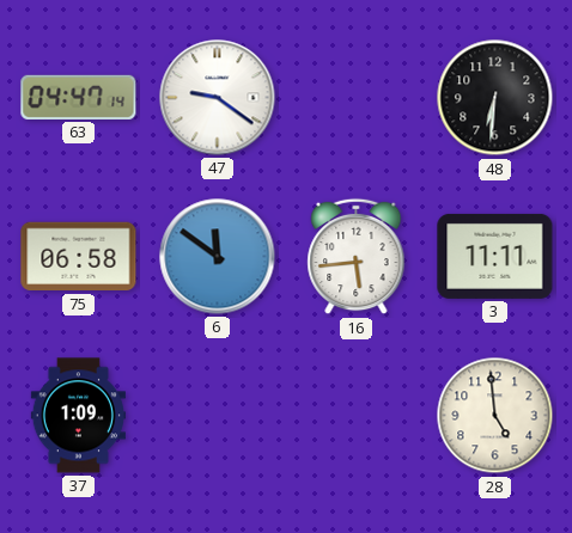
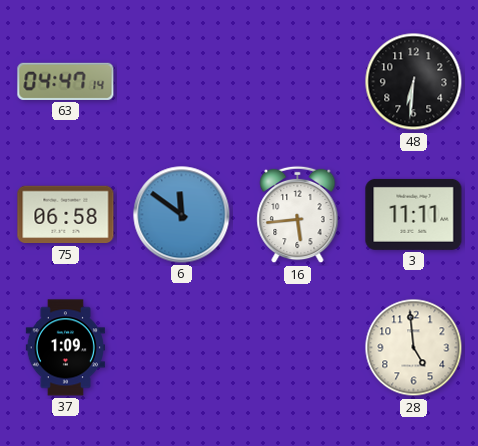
47: 9:21 -> none (218, 98)
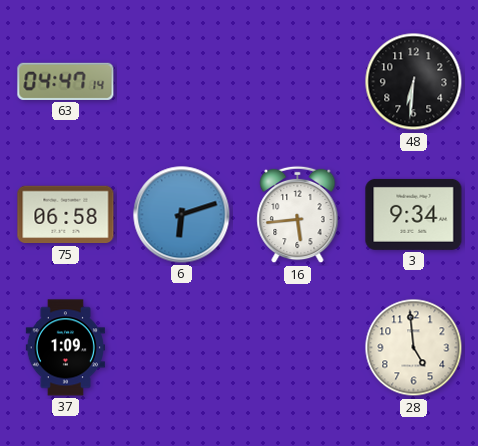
6: 11:51 -> 6:12 (182, 215)
3: 11:11 -> 9:34 (414, 214)
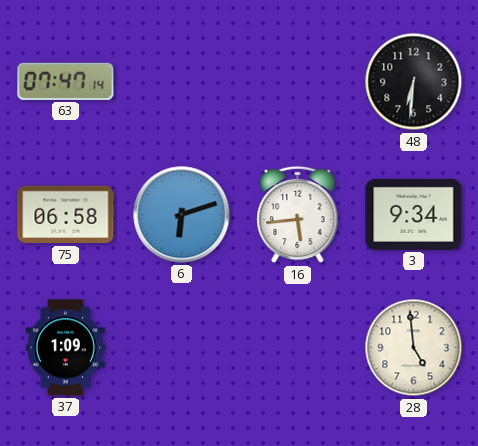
63: 04:47 -> 07:47 (66, 81)
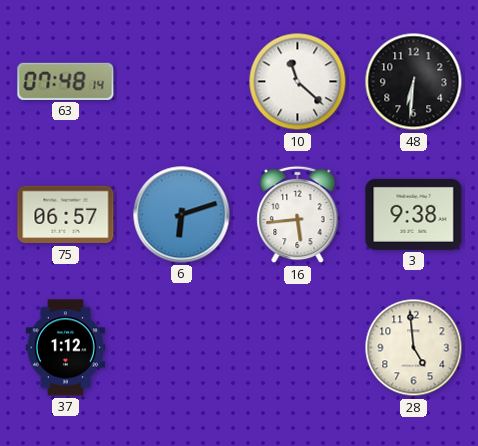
63: 07:47 -> 07:48 (66, 81)
10: none -> 11:22 (298, 82)
75: 06:58 -> 06:57 (66, 215)
3: 9:34 -> 9:38 (414, 214)
37: 1:09 -> 1:12 (65, 348)
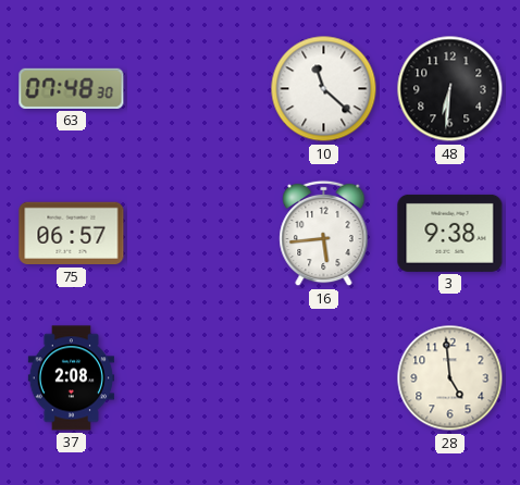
63: 07:48:14 -> 07:48:30 (72, 88)
6: 6:12 -> none (182, 215)
37: 1:12 -> 2:08 (71, 378)
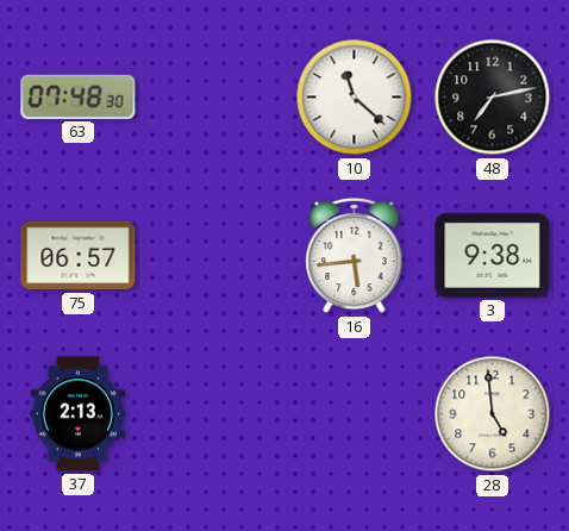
48: 6:31 -> 7:13 (493, 98)
37: 2:08 -> 2:13 (77, 414)
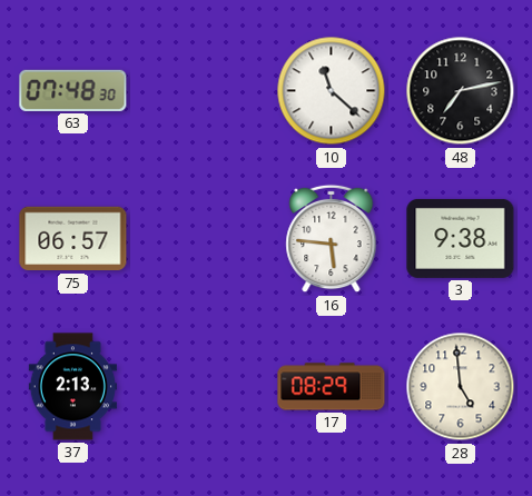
16: 5:44 -> 5:46 (332, 239)
17: none -> 08:29 (332, 387)
